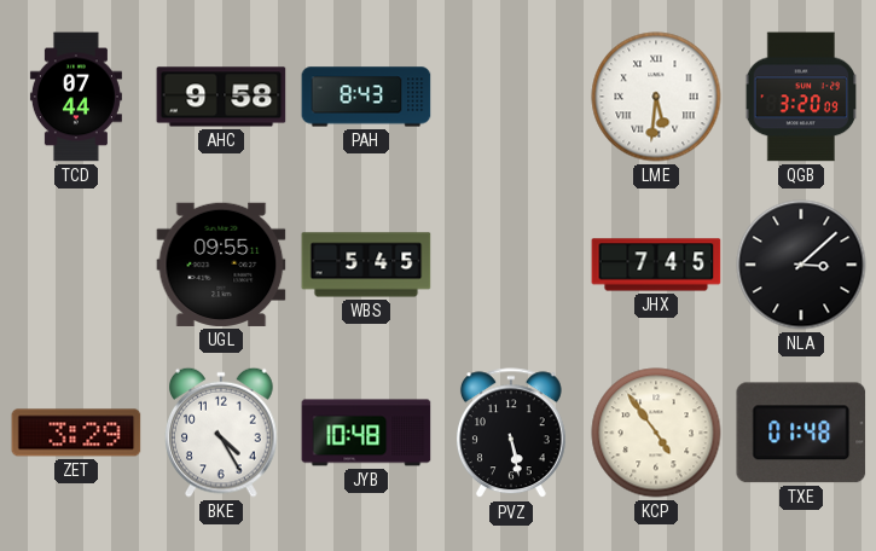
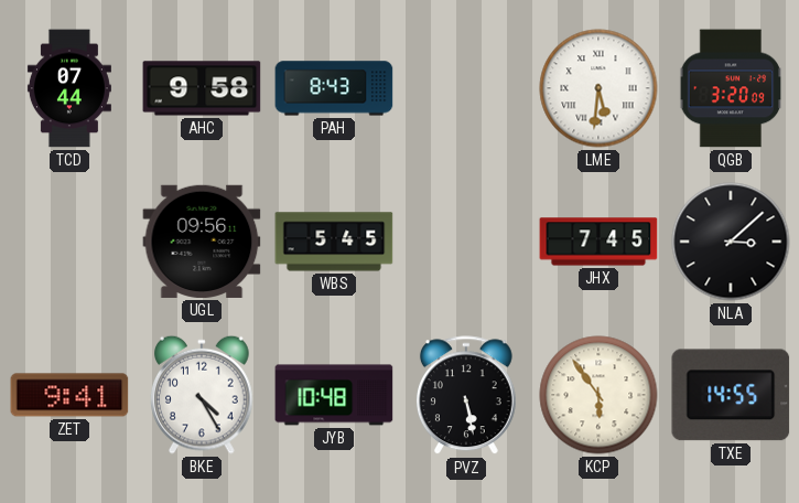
UGL: 09:55 -> 09:56 (202, 242)
ZET: 3:29 -> 9:41 (69, 395)
KCP: 4:54 -> 5:54 (598, 395)
TXE: 01:48 -> 14:55 (731, 395)
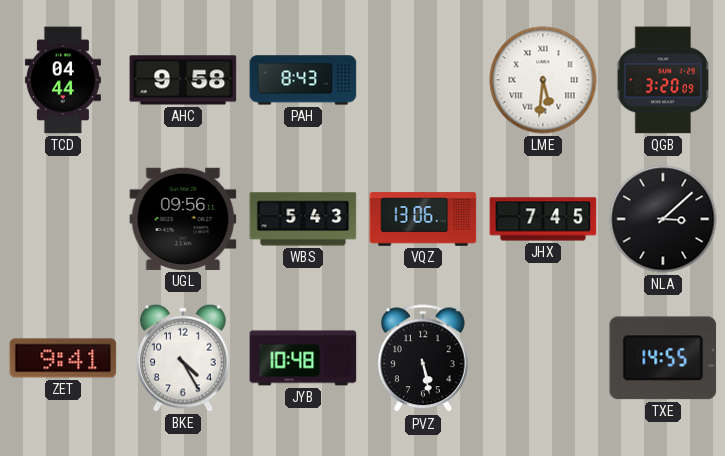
TCD: 07:44 -> 04:44 (63, 80)
WBS: 5:45 -> 5:43 (303, 219)
VQZ: none -> 13:06 (423, 219)
KCP: 5:54 -> none (598, 395)
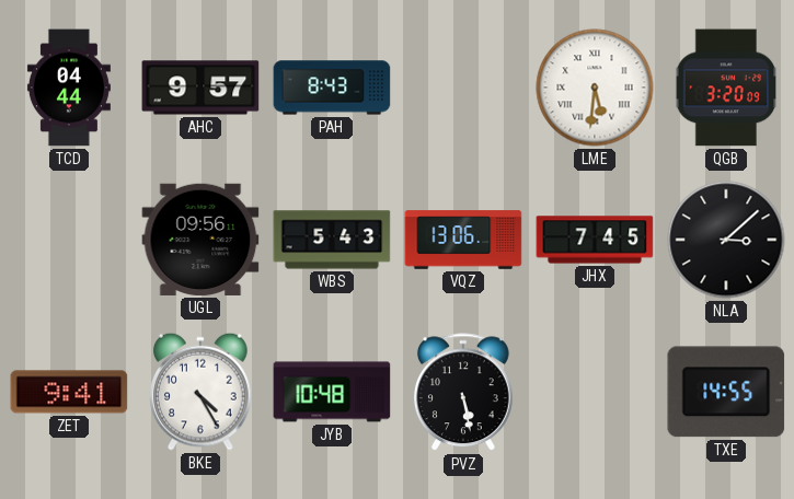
AHC: 9:58 -> 9:57 (200, 88)
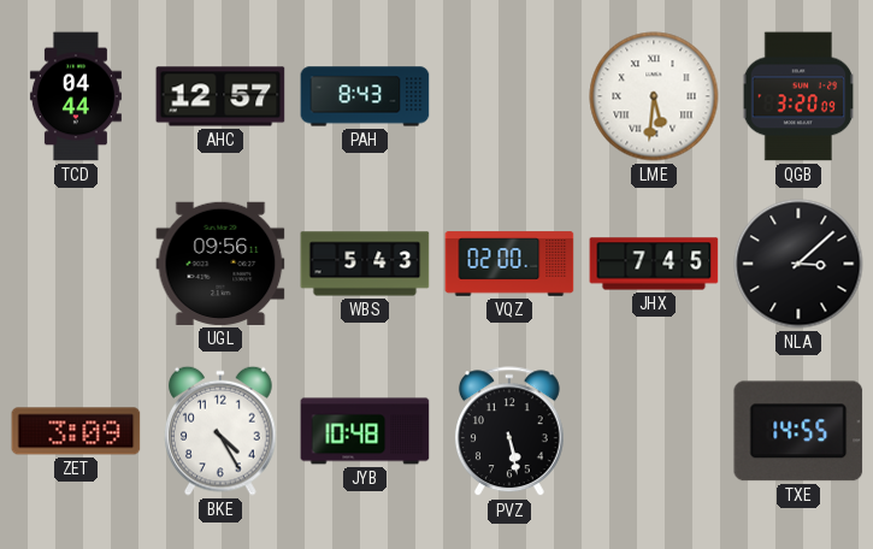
AHC: 9:57 -> 12:57 (220, 96)
VQZ: 13:06 -> 02:00 (509, 264)
ZET: 9:41 -> 3:09 (76, 431)
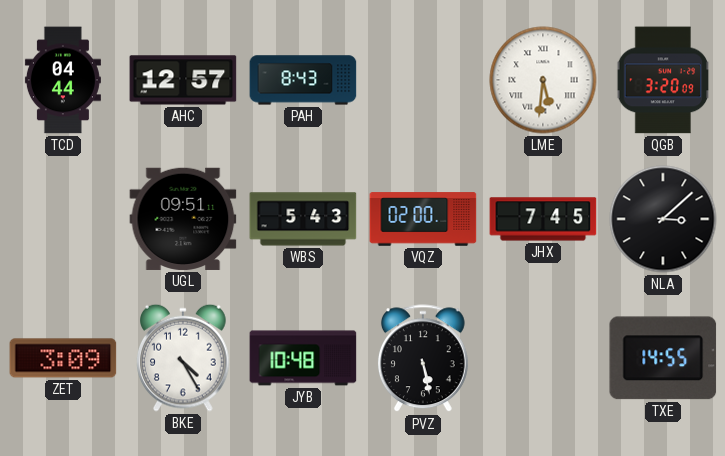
UGL: 09:56 -> 09:51 (183, 219)
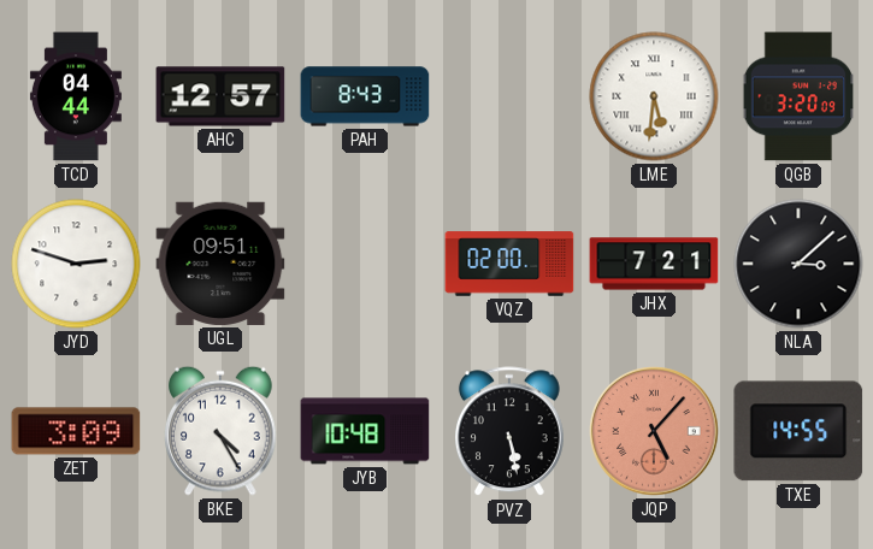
JYD: none -> 2:48 (76, 264)
WBS: 5:43 -> none (303, 219)
JHX: 7:45 -> 7:21 (654, 264)
JQP: none -> 5:07 (654, 431)
